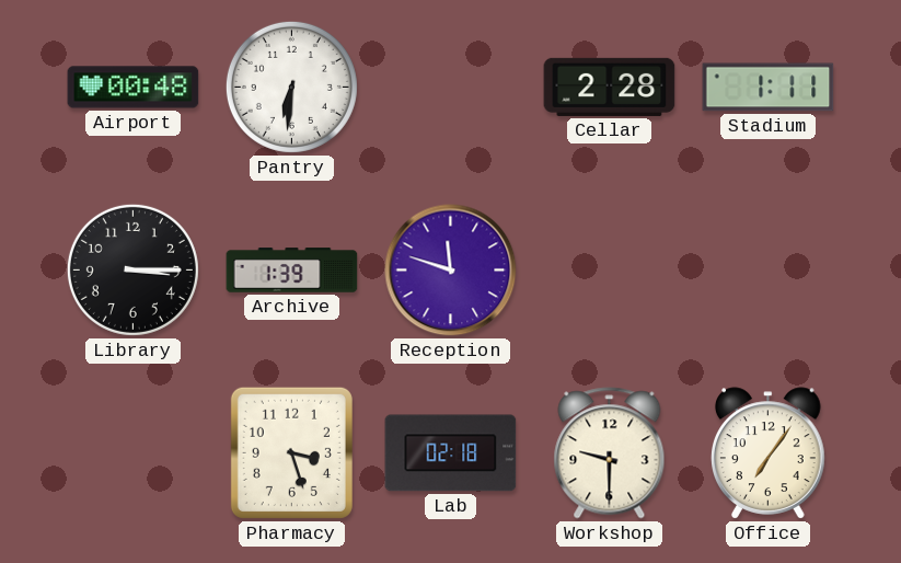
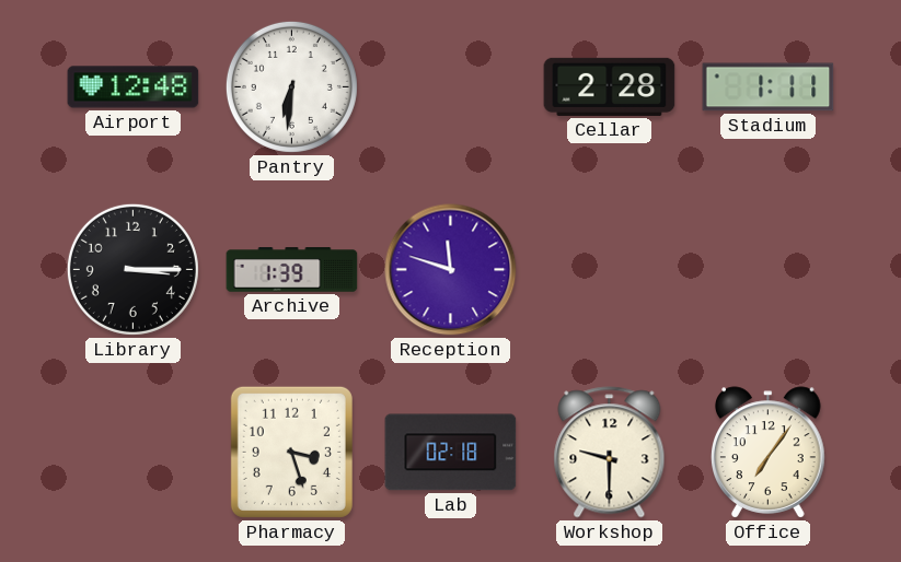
Airport: 00:48 -> 12:48 (134, 87)
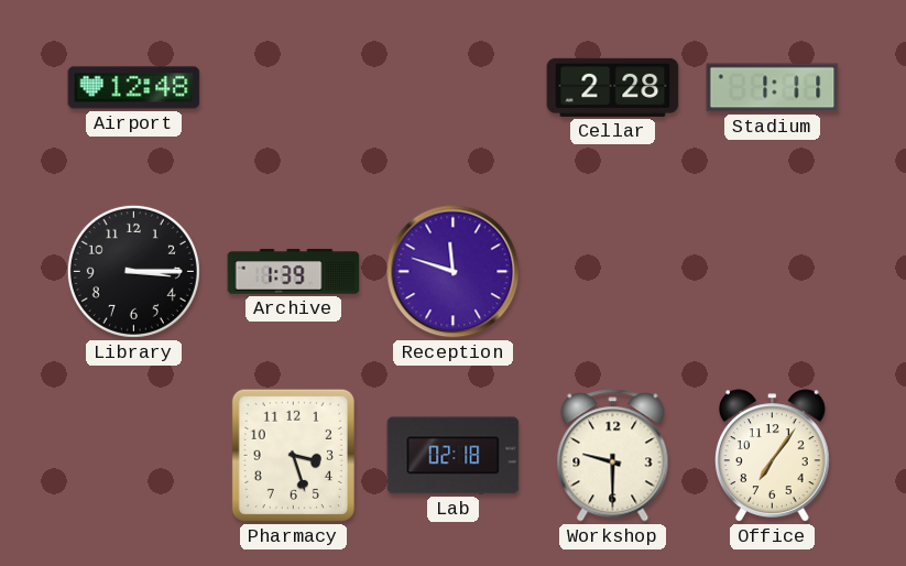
Pantry: 6:31 -> none (291, 86)
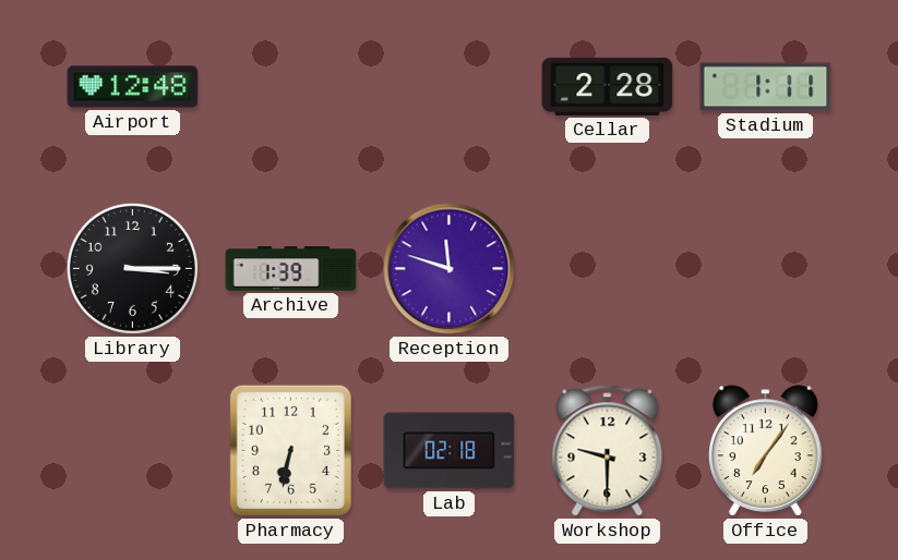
Pharmacy: 3:27 -> 6:32 (290, 450)
